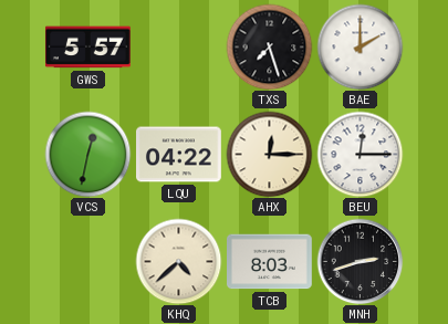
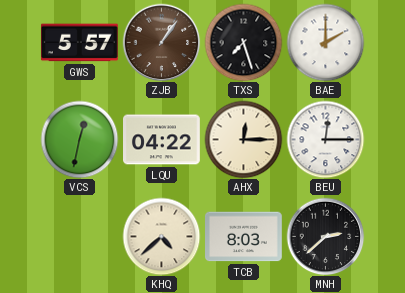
ZJB: none -> 1:06 (161, 42)
MNH: 2:42 -> 2:38 (325, 236)
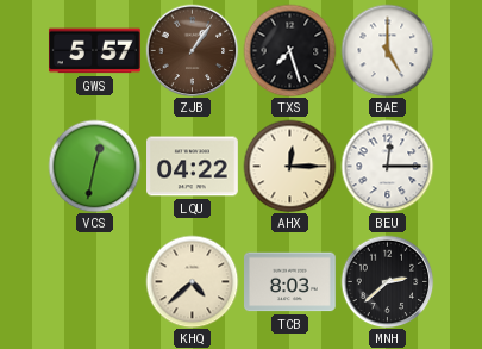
BAE: 2:00 -> 5:00 (387, 50)
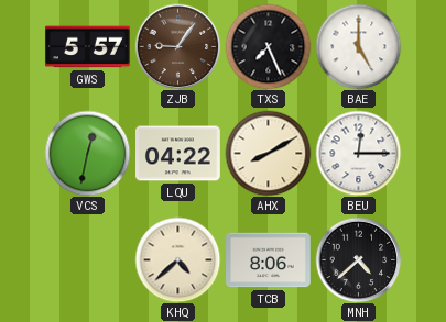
ZJB: 1:06 -> 9:06 (177, 46)
TXS: 7:27 -> 7:26 (268, 46)
AHX: 12:15 -> 8:10 (268, 153)
TCB: 8:03 -> 8:06 (269, 260)
MNH: 2:38 -> 4:38 (358, 259)
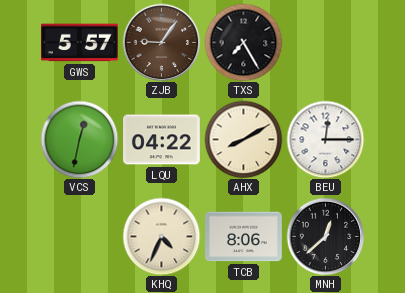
TXS: 7:26 -> 7:25 (243, 42)
BAE: 5:00 -> none (358, 46)
KHQ: 4:38 -> 4:34 (161, 236)
MNH: 4:38 -> 12:38 (325, 236)
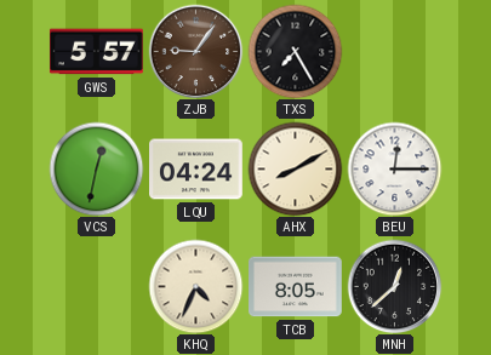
LQU: 04:22 -> 04:24 (196, 170)
TCB: 8:06 -> 8:05 (296, 287)
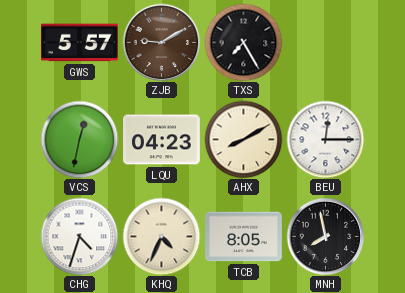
ZJB: 9:06 -> 9:10 (161, 42)
LQU: 04:24 -> 04:23 (162, 140)
CHG: none -> 4:33 (79, 236)
MNH: 12:38 -> 7:58 (325, 236)
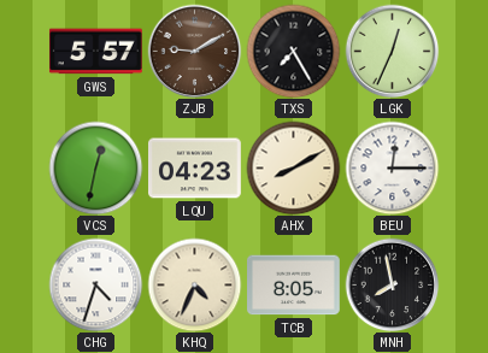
LGK: none -> 12:34 (392, 51)
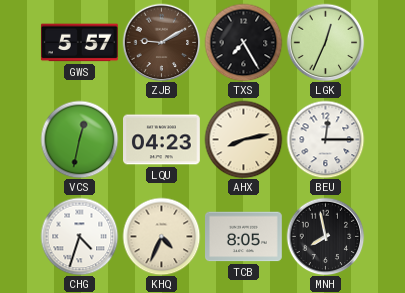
AHX: 8:10 -> 8:13 (243, 139)
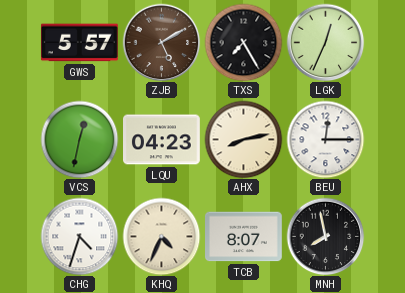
ZJB: 9:10 -> 5:10 (161, 42)
TCB: 8:05 -> 8:07 (244, 237)
